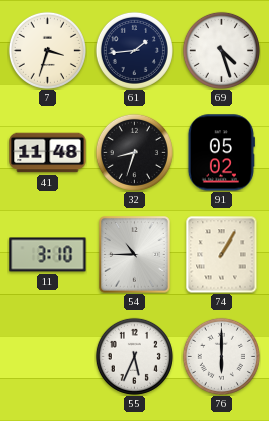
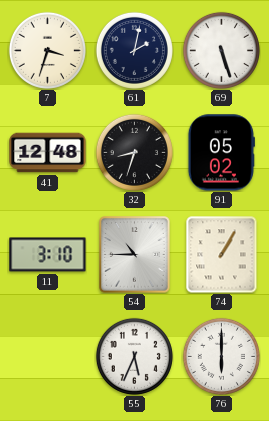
61: 1:44 -> 2:02 (134, 50)
69: 4:27 -> 5:27 (221, 50)
41: 11:48 -> 12:48 (48, 153)
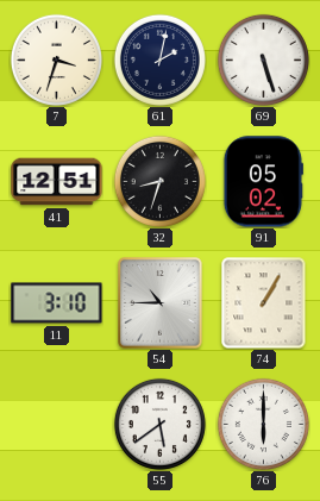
41: 12:48 -> 12:51 (57, 182)
55: 5:34 -> 5:39 (159, 424)
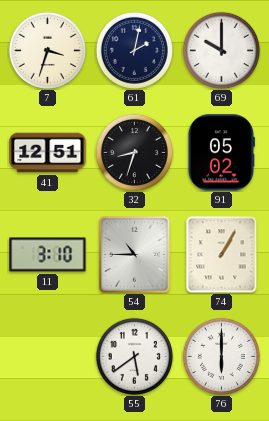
69: 5:27 -> 10:00 (221, 50)
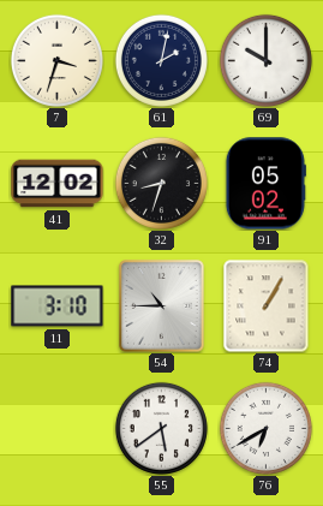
41: 12:51 -> 12:02 (58, 184)
76: 6:00 -> 6:40 (265, 428)
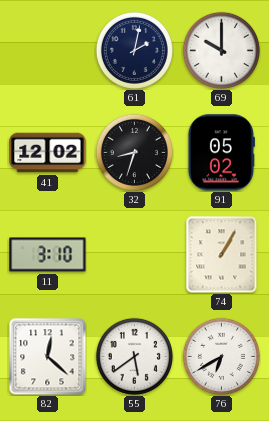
7: 3:33 -> none (56, 60)
54: 10:45 -> none (162, 306)
82: none -> 12:22 (47, 356)
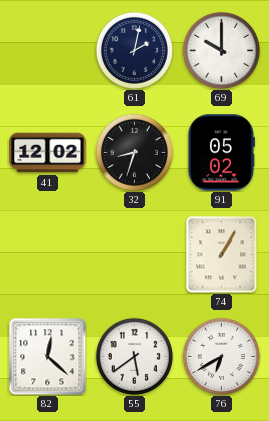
11: 3:10 -> none (48, 255)
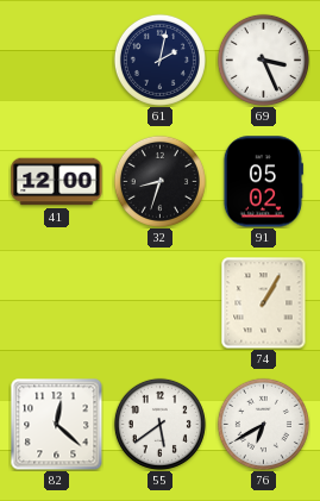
69: 10:00 -> 3:26 (263, 60)
41: 12:02 -> 12:00 (57, 182)
